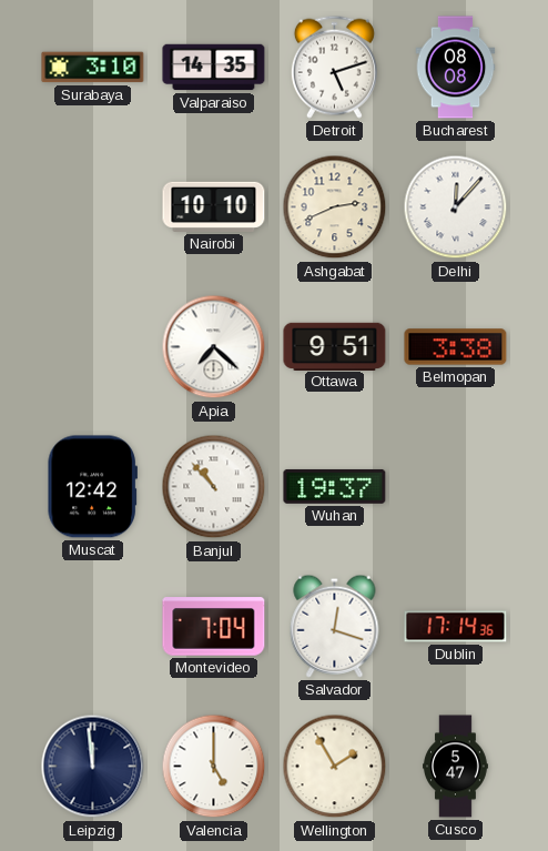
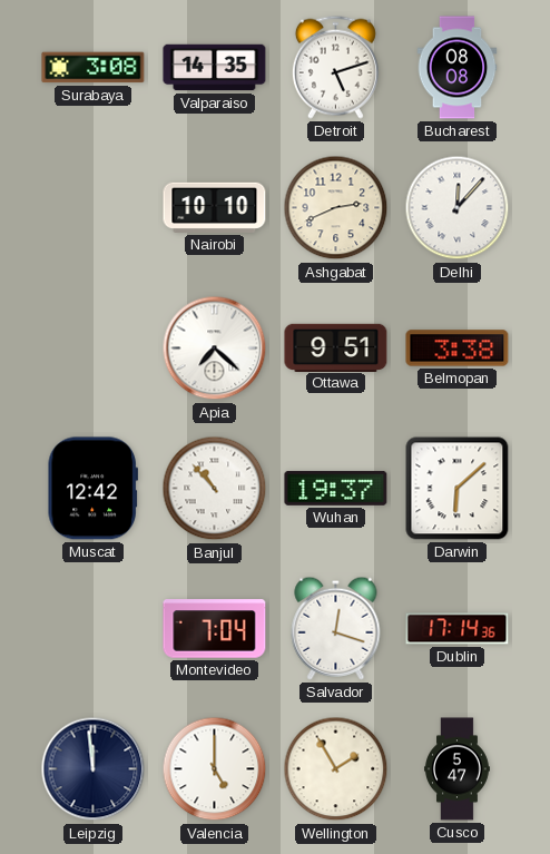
Surabaya: 3:10 -> 3:08 (94, 68)
Darwin: none -> 6:08 (458, 489)
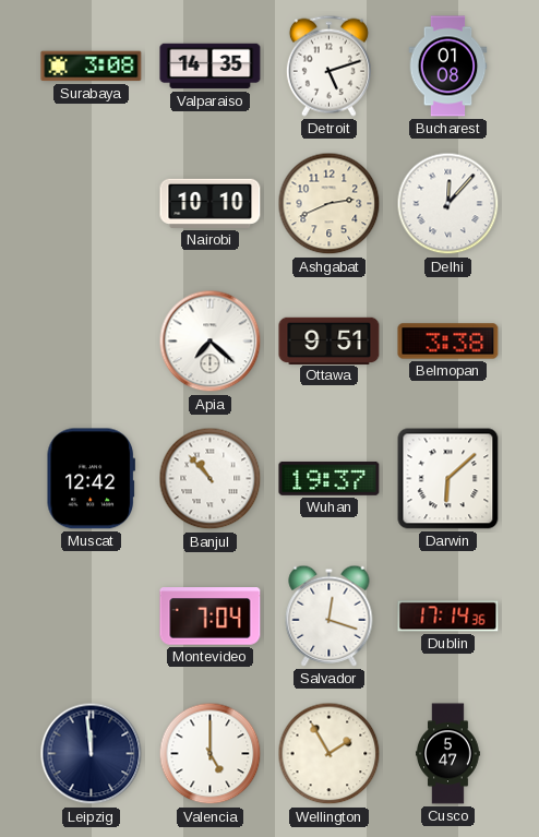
Bucharest: 08:08 -> 01:08 (448, 67)
